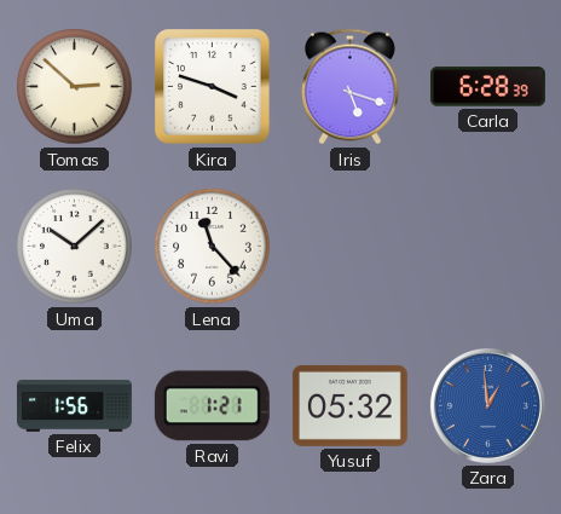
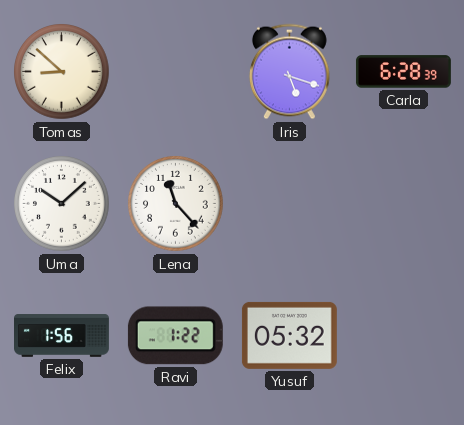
Tomas: 2:52 -> 8:52 (62, 72)
Kira: 3:48 -> none (213, 87)
Ravi: 1:21 -> 1:22 (175, 336)
Zara: 12:59 -> none (487, 405)
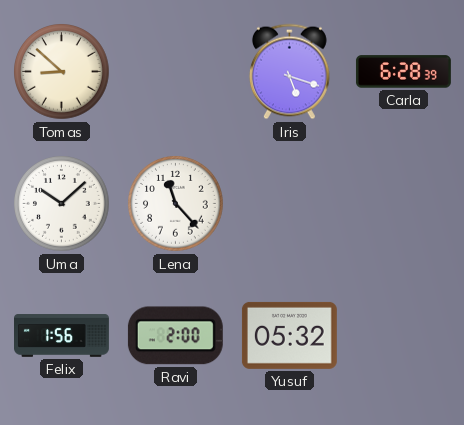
Ravi: 1:22 -> 2:00 (175, 336)
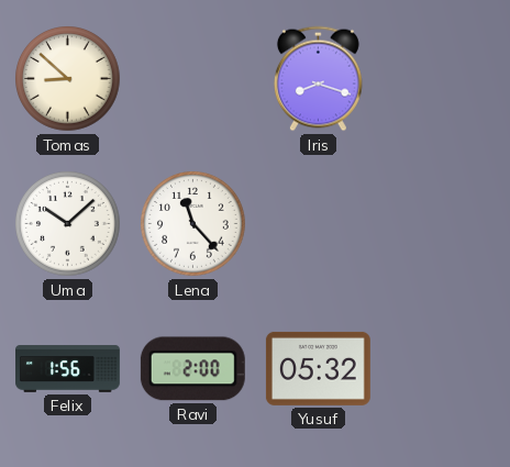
Iris: 5:18 -> 8:18 (318, 79)
Carla: 6:28 -> none (403, 72)
